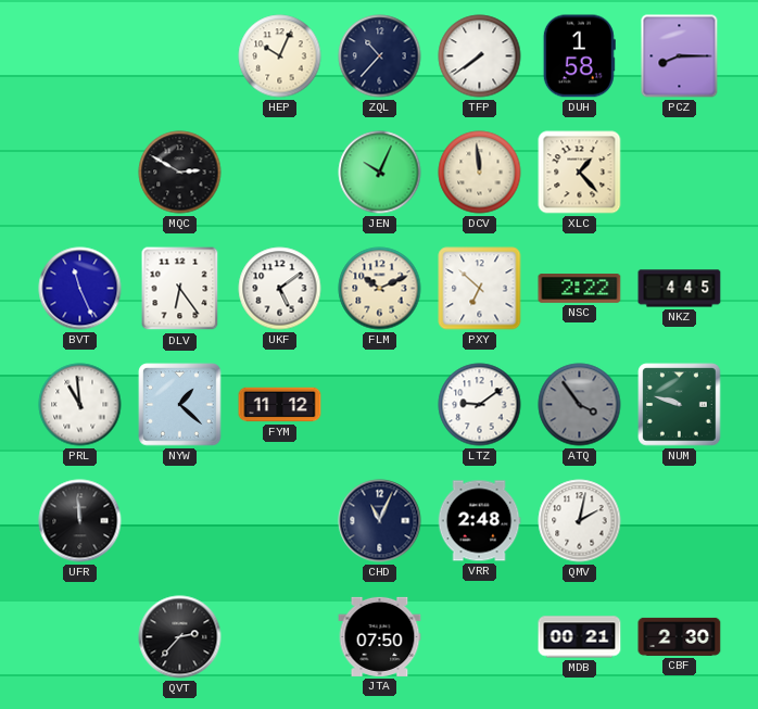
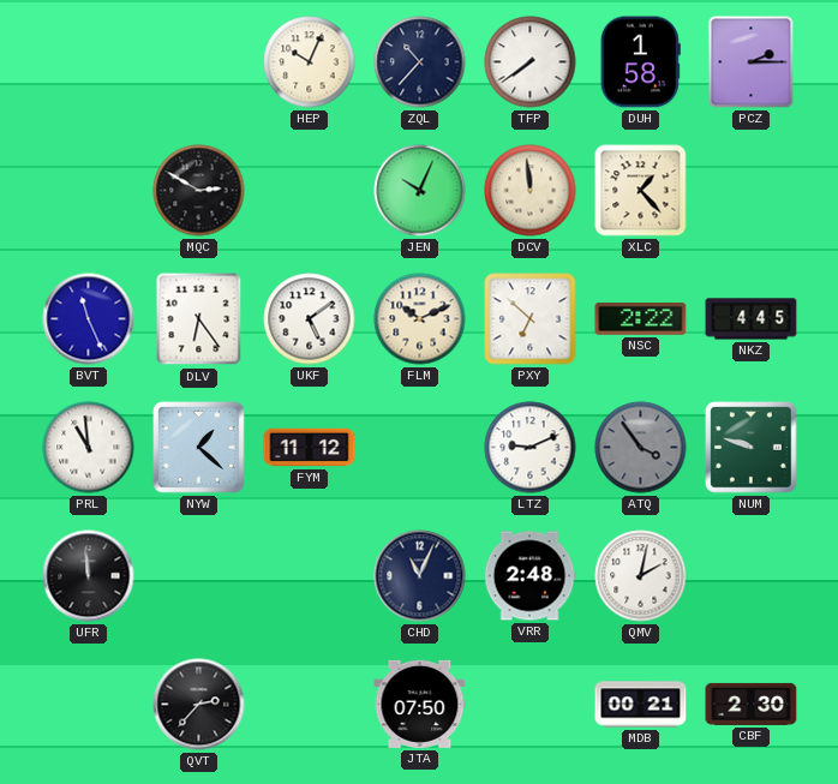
PCZ: 8:15 -> 2:15 (752, 62)
LTZ: 9:09 -> 9:11 (531, 448)
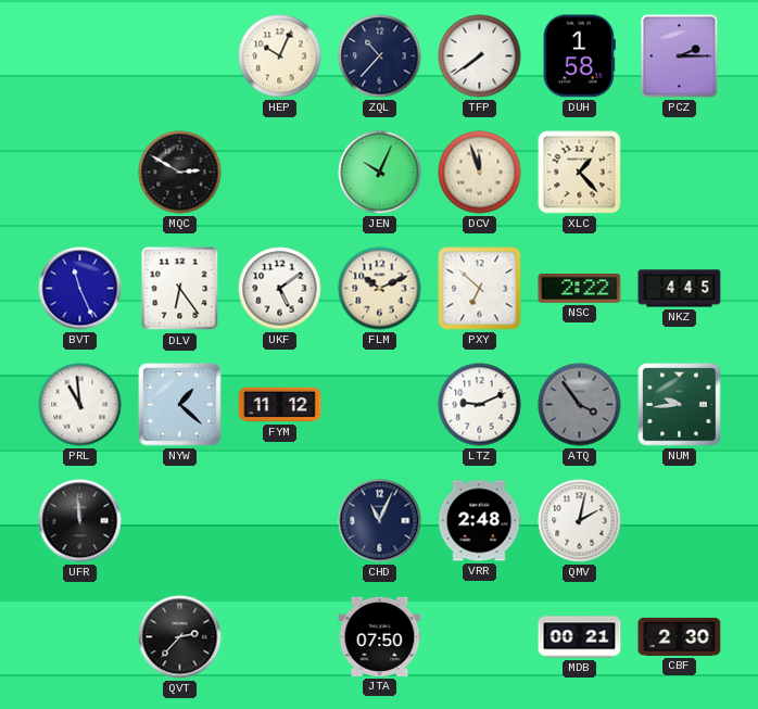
DCV: 11:59 -> 11:57 (480, 173)
NUM: 9:48 -> 9:44 (680, 405)
